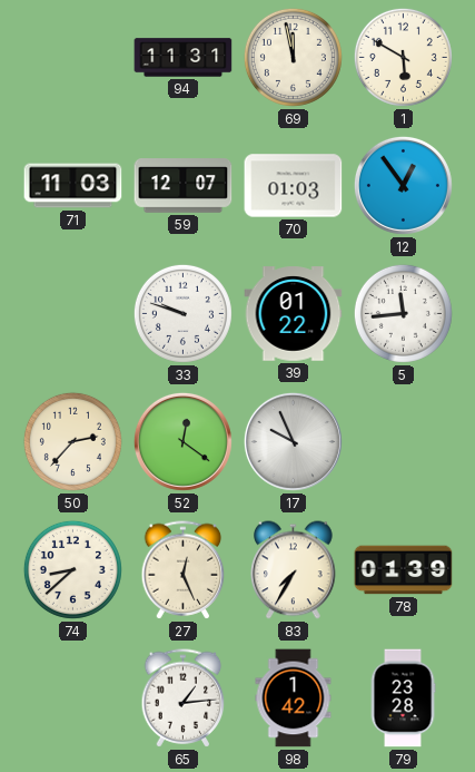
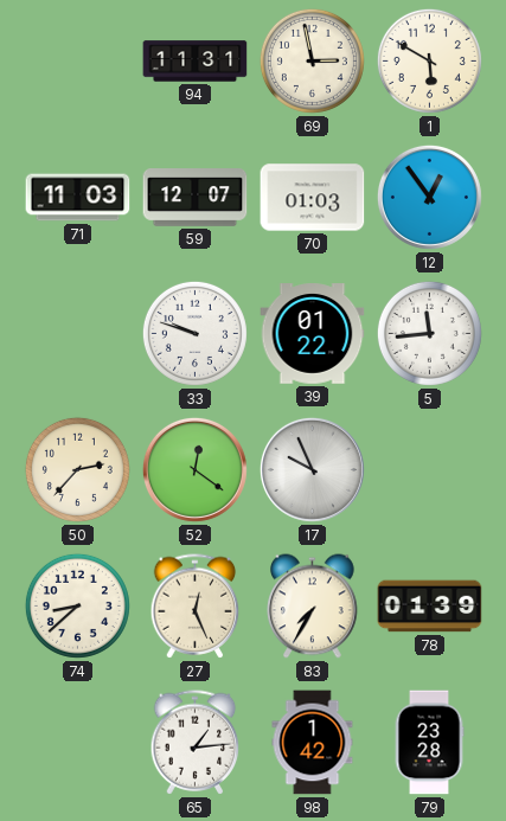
69: 11:58 -> 2:58 (312, 60)
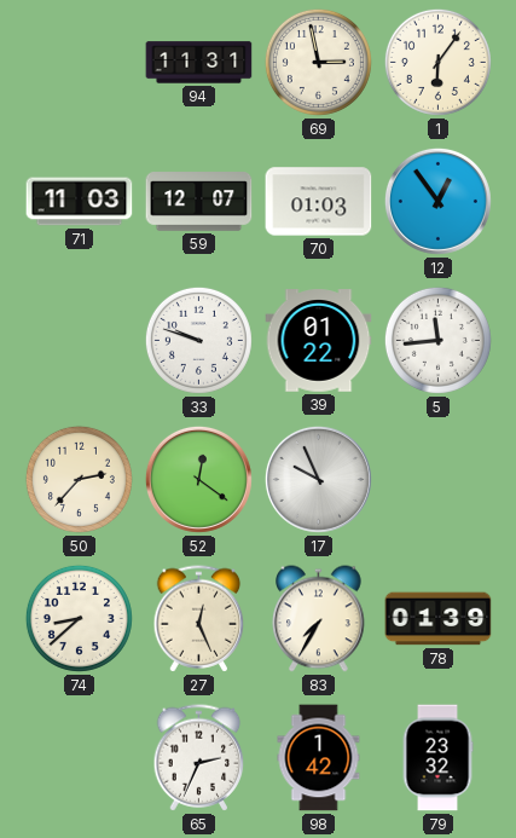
1: 5:50 -> 6:06 (437, 62)
65: 1:14 -> 2:34 (199, 758)
79: 23:28 -> 23:32 (437, 758)
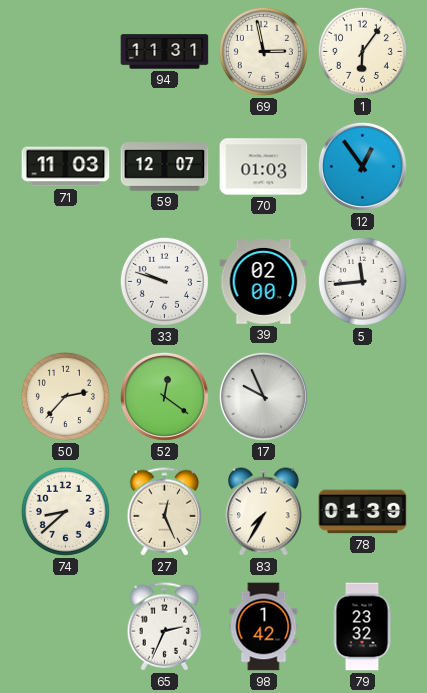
39: 01:22 -> 02:00 (264, 282)
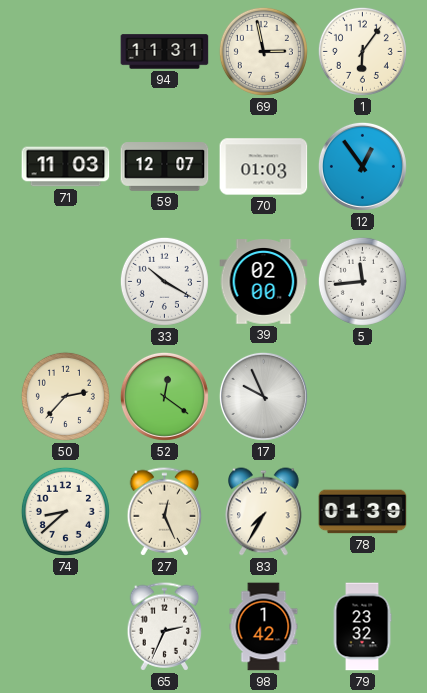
33: 9:48 -> 10:20 (164, 281)
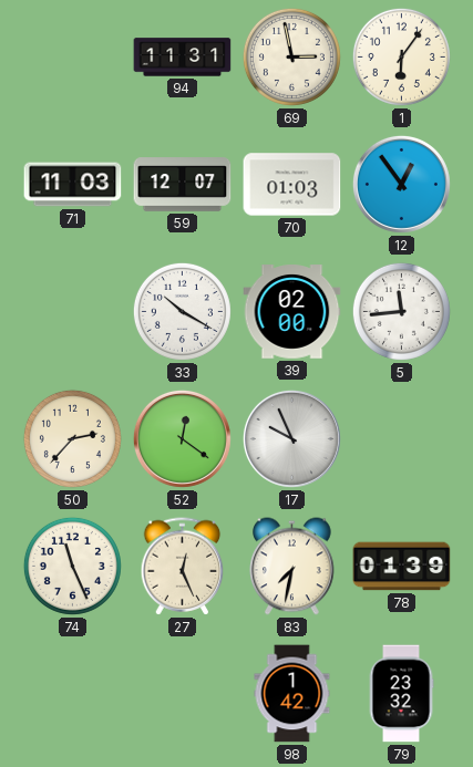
74: 8:38 -> 11:26 (72, 566)
83: 7:35 -> 7:32 (292, 567)
65: 2:34 -> none (165, 627)
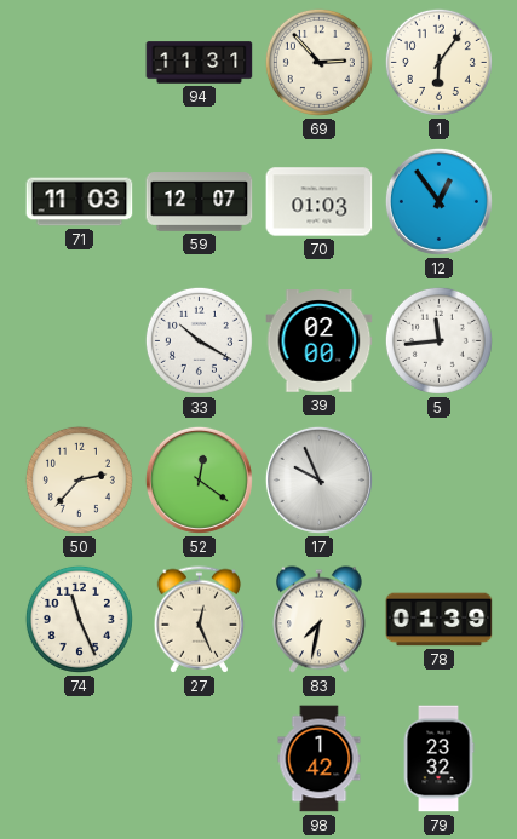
69: 2:58 -> 2:53 (318, 62)
